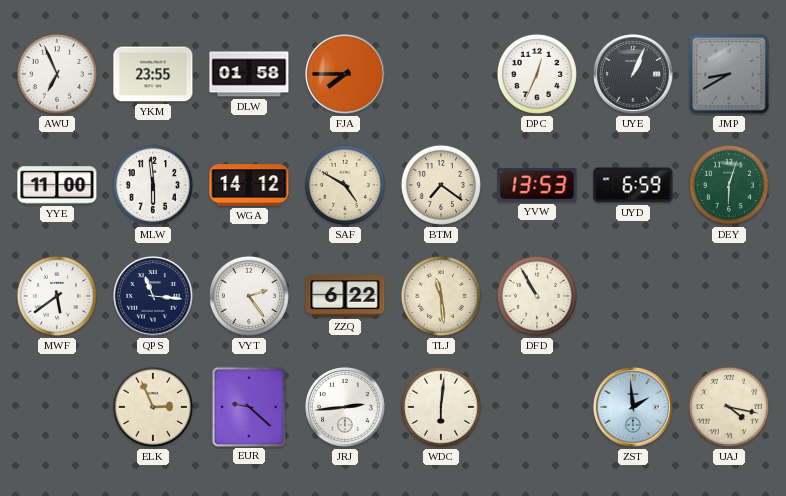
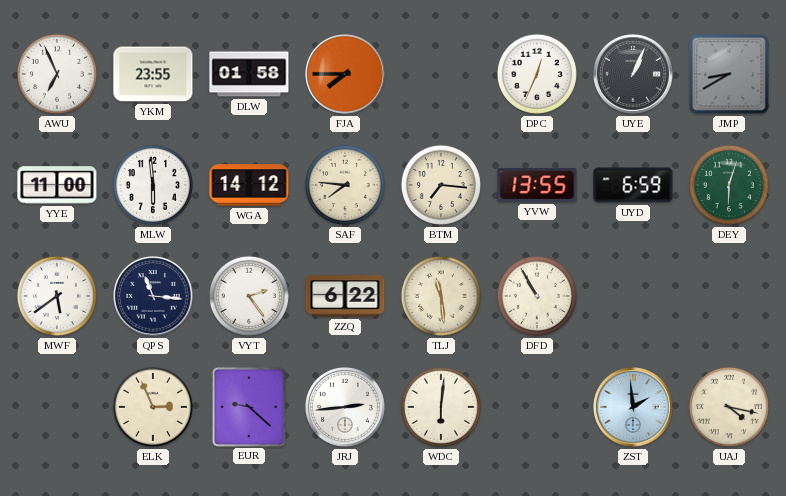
SAF: 4:50 -> 7:46 (345, 185)
BTM: 7:21 -> 7:16 (441, 185)
YVW: 13:53 -> 13:55 (537, 185)
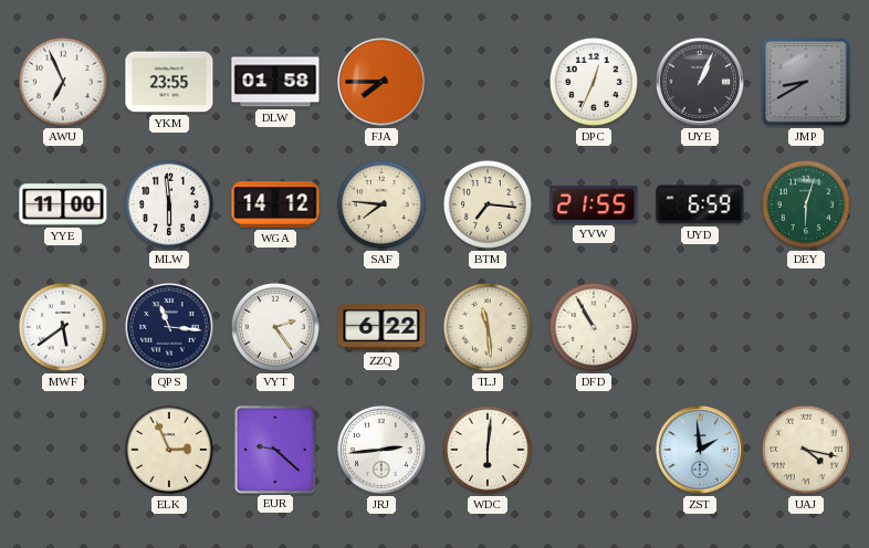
YVW: 13:55 -> 21:55 (594, 204)
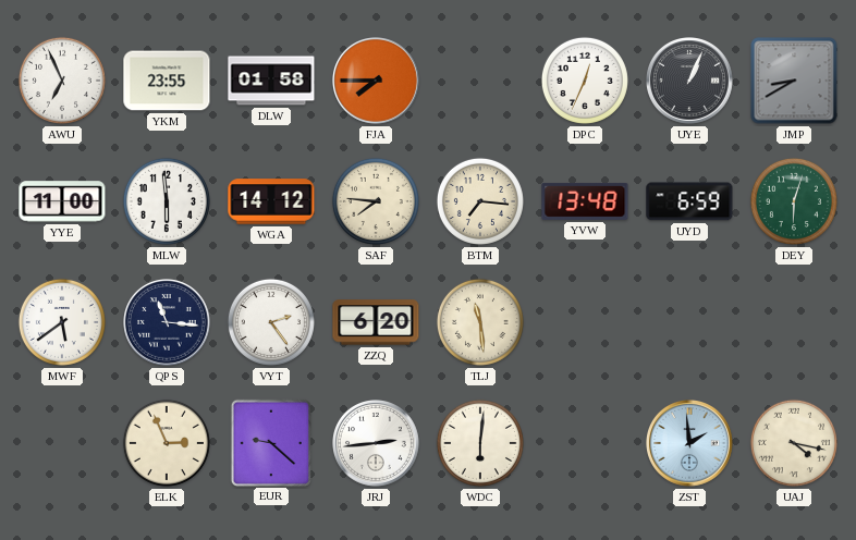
YVW: 21:55 -> 13:48 (585, 201)
ZZQ: 6:22 -> 6:20 (376, 322)
DFD: 10:55 -> none (594, 327)
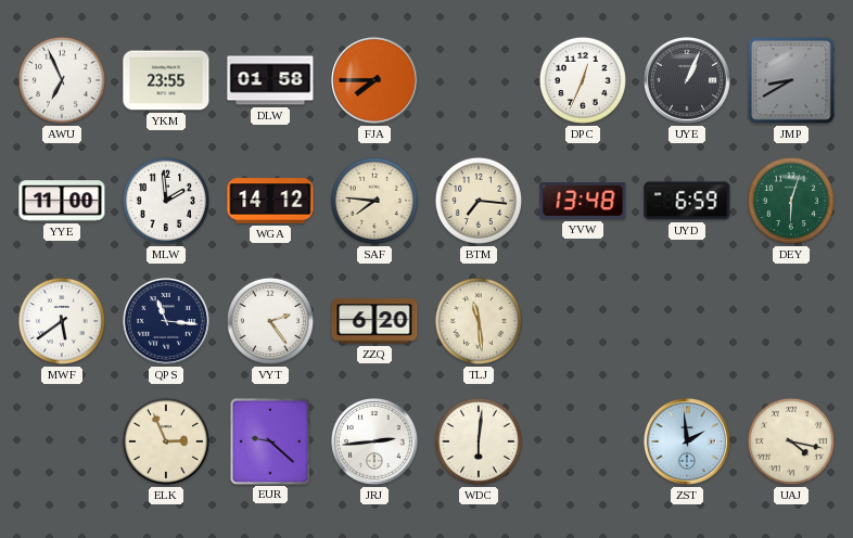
MLW: 5:59 -> 1:59 (166, 201)
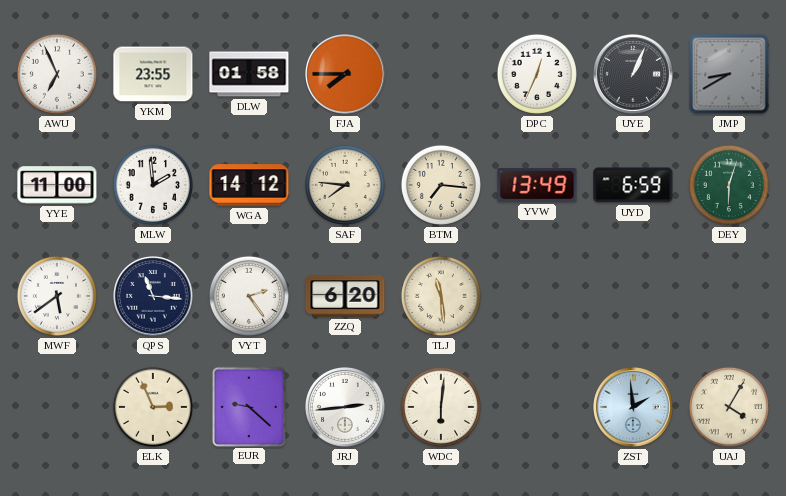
YVW: 13:48 -> 13:49 (537, 185)
UAJ: 4:17 -> 4:05 (729, 407)
